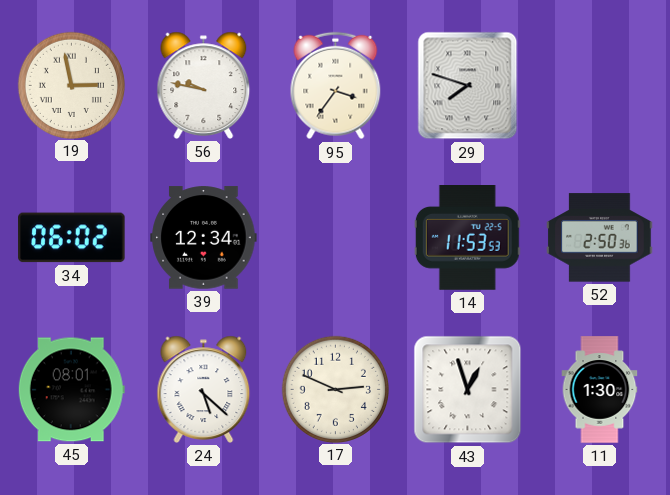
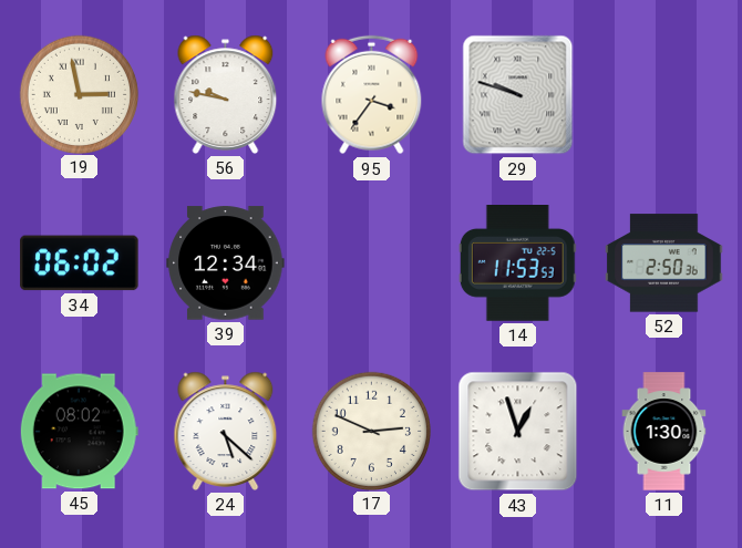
29: 7:48 -> 9:48 (518, 95)
45: 08:01 -> 08:02 (79, 432)
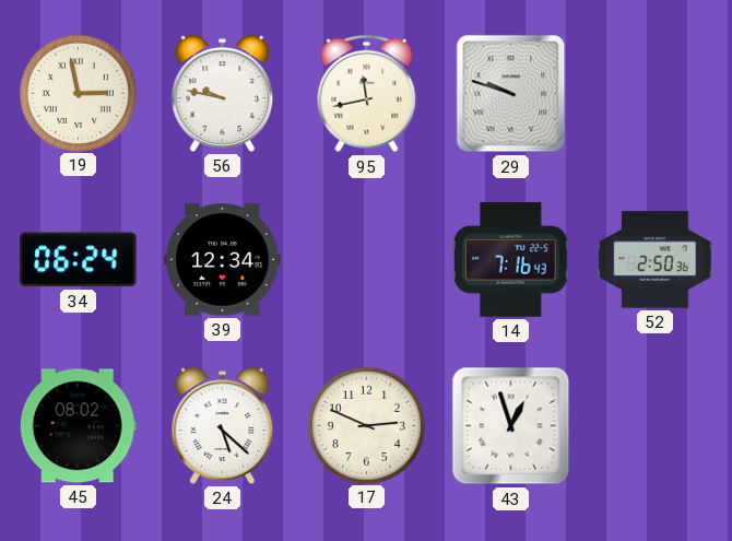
95: 3:36 -> 11:43 (367, 94)
34: 06:02 -> 06:24 (79, 260)
14: 11:53 -> 7:16 (510, 260)
11: 1:30 -> none (664, 432)
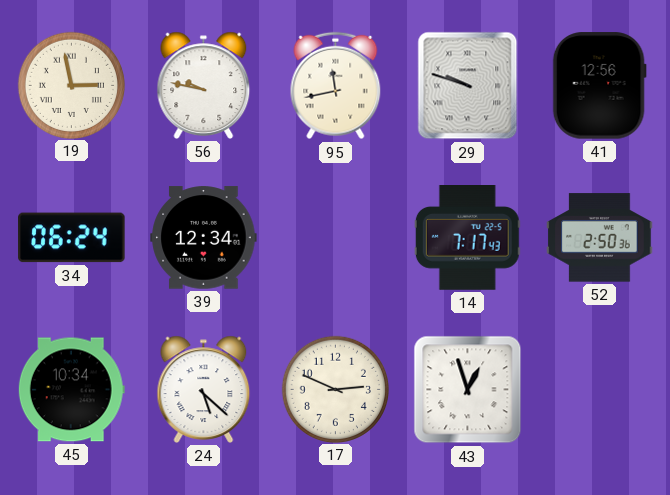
41: none -> 12:56 (599, 86)
14: 7:16 -> 7:17 (467, 238)
45: 08:02 -> 10:34 (71, 390)
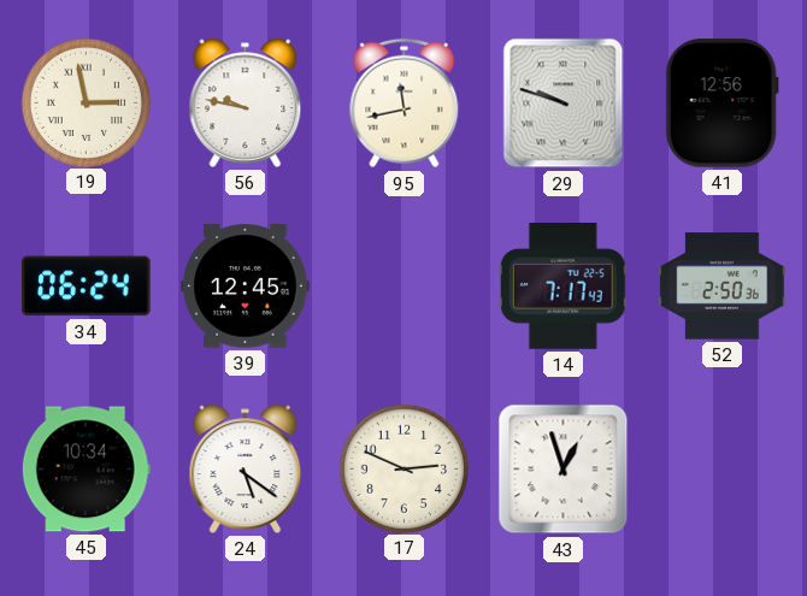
39: 12:34 -> 12:45 (246, 287)
24: 5:22 -> 5:21 (246, 468)
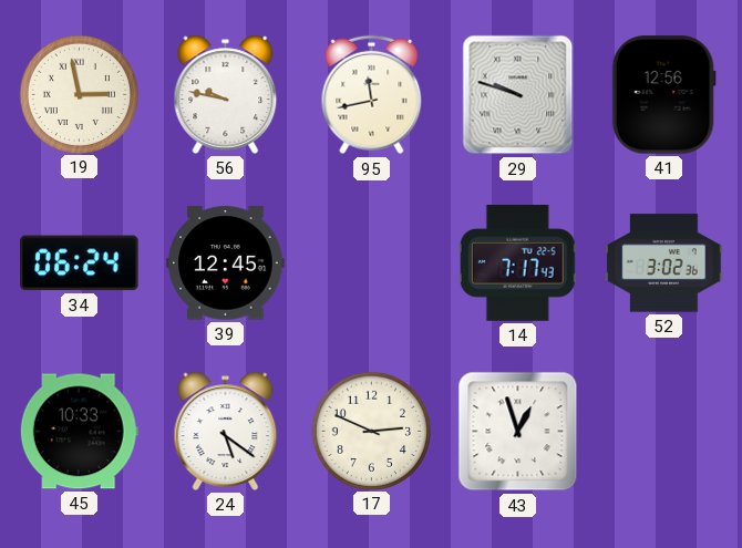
52: 2:50 -> 3:02 (664, 263)
45: 10:34 -> 10:33 (79, 432)
